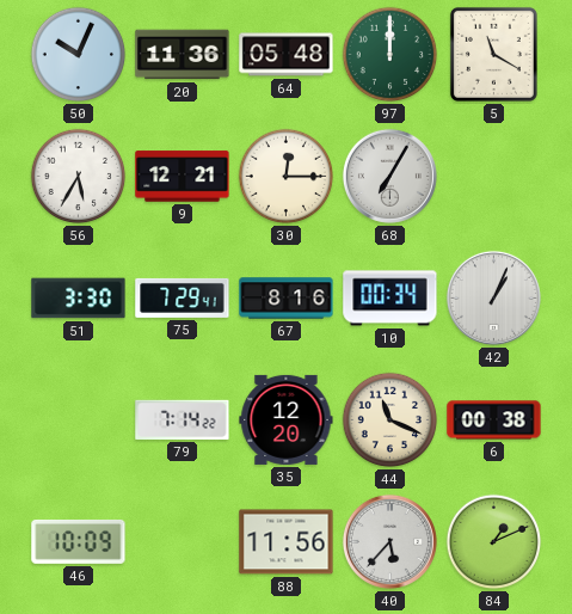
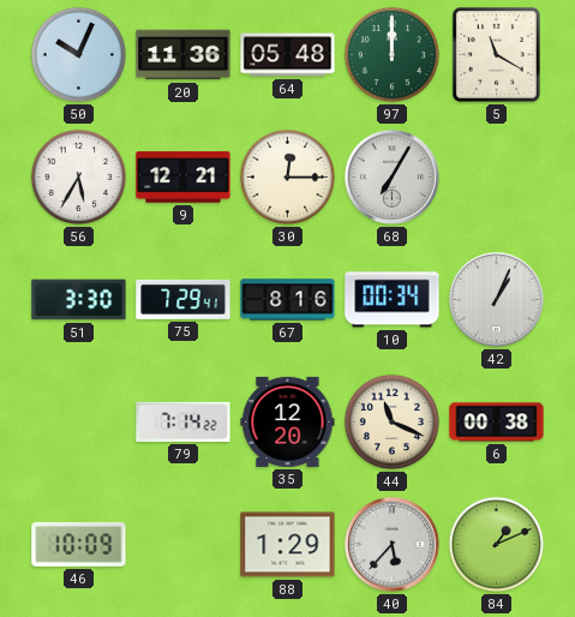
88: 11:56 -> 1:29 (288, 545)
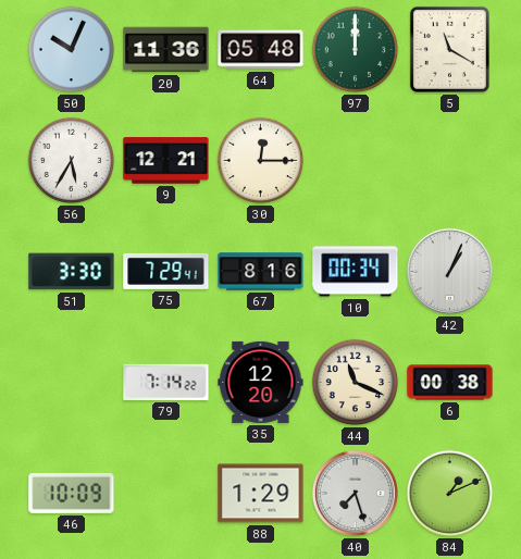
68: 7:05 -> none (391, 176)
40: 5:37 -> 7:27 (355, 493)
